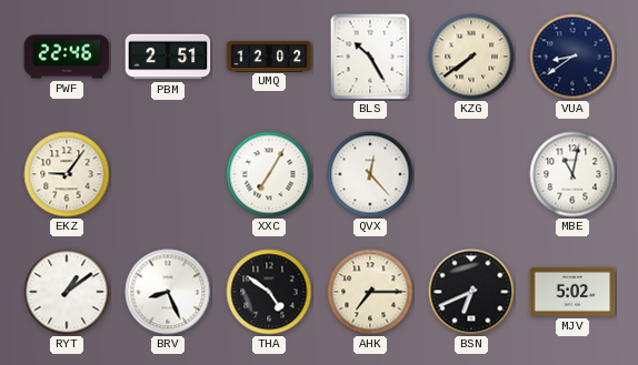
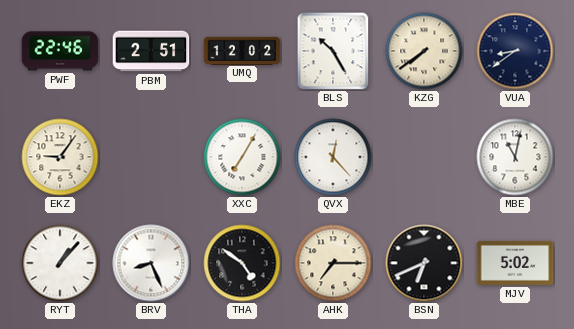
RYT: 1:09 -> 1:07 (60, 263)
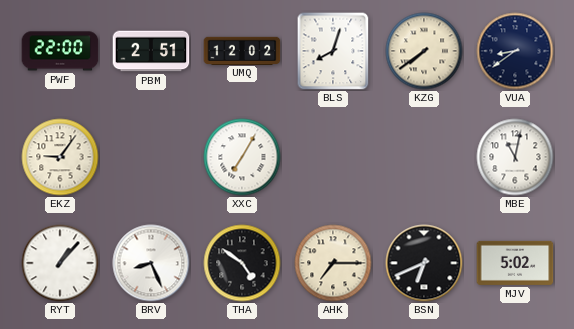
PWF: 22:46 -> 22:00 (60, 51)
BLS: 10:25 -> 8:03 (333, 51)
QVX: 12:23 -> none (333, 157)
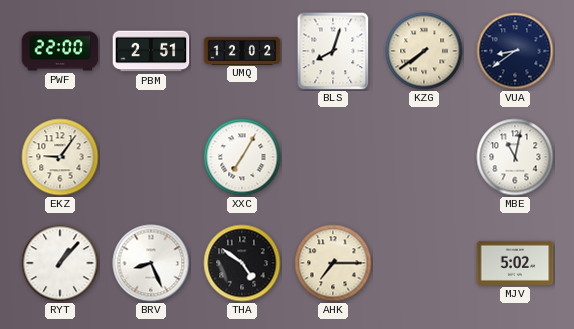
BSN: 6:41 -> none (424, 263)
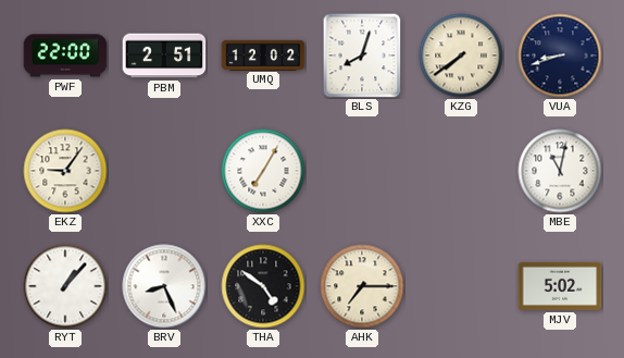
VUA: 8:39 -> 8:42 (560, 55)
